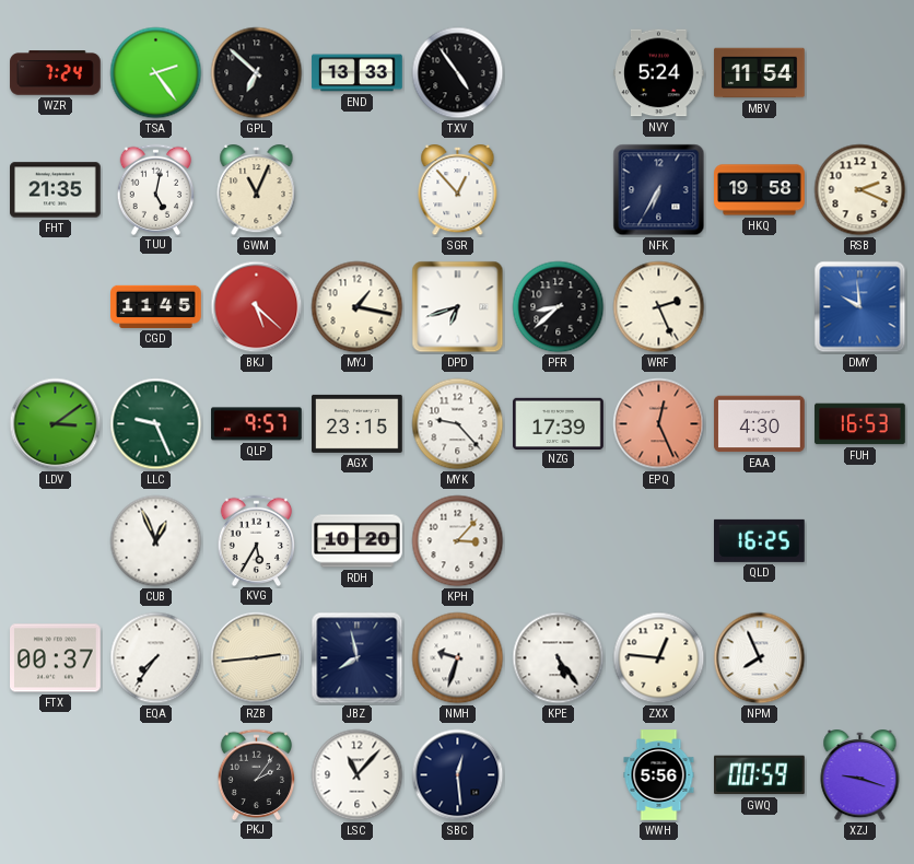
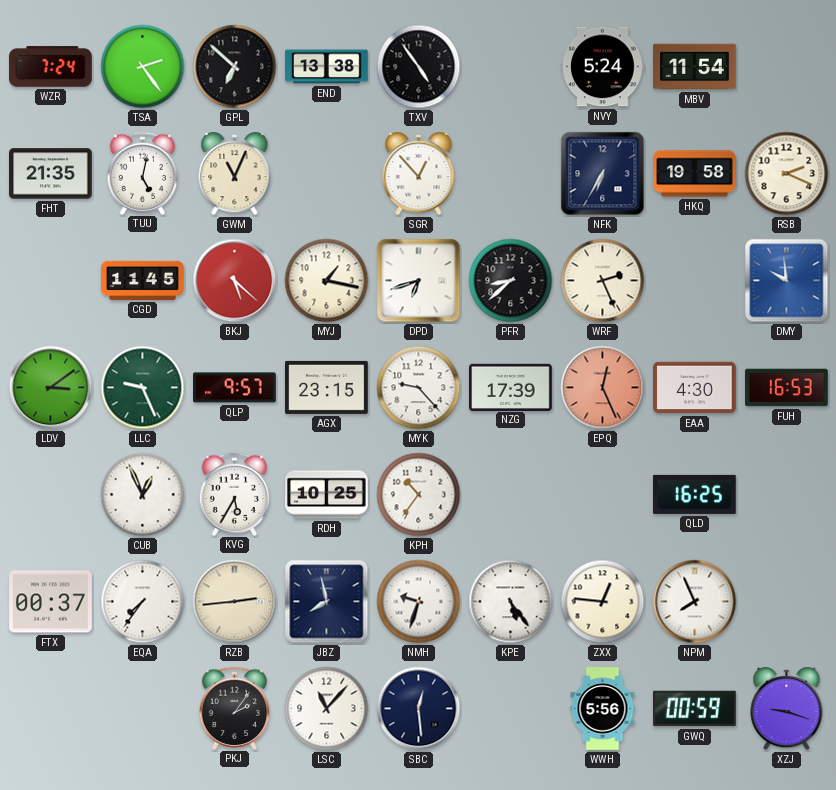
END: 13:33 -> 13:38 (327, 67)
RDH: 10:20 -> 10:25 (327, 495)
KPH: 3:07 -> 10:36 (419, 495)
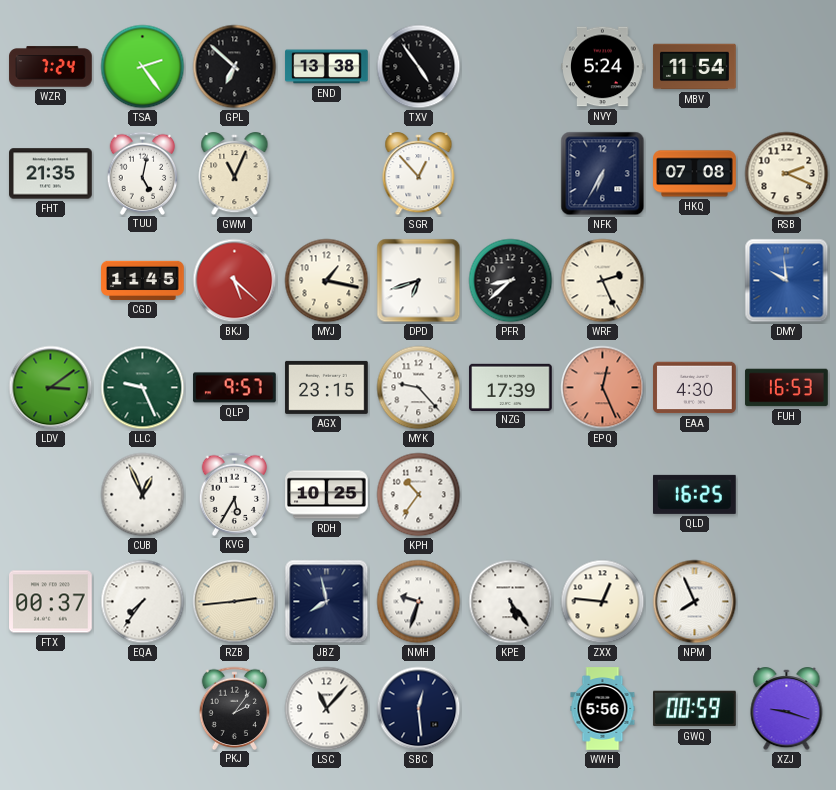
HKQ: 19:58 -> 07:08 (695, 174)
